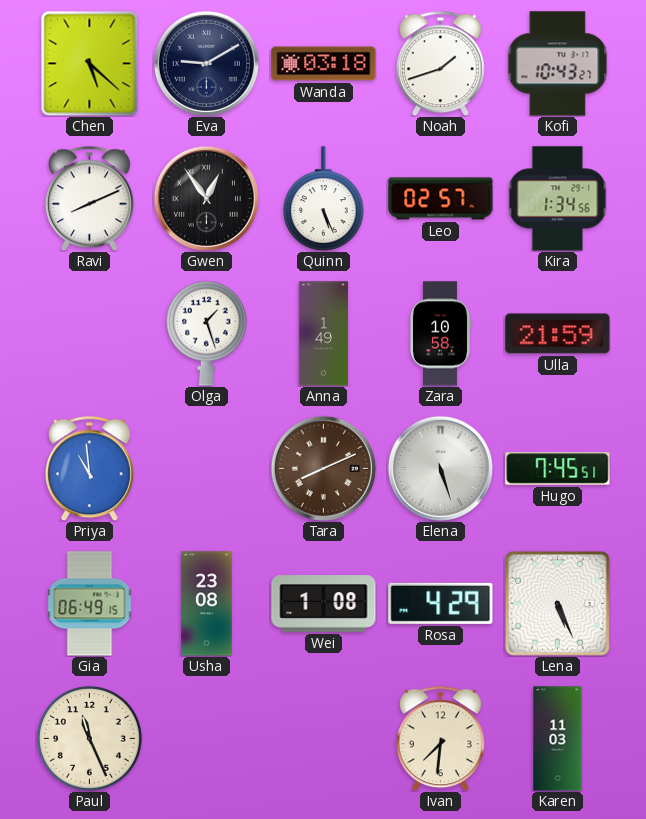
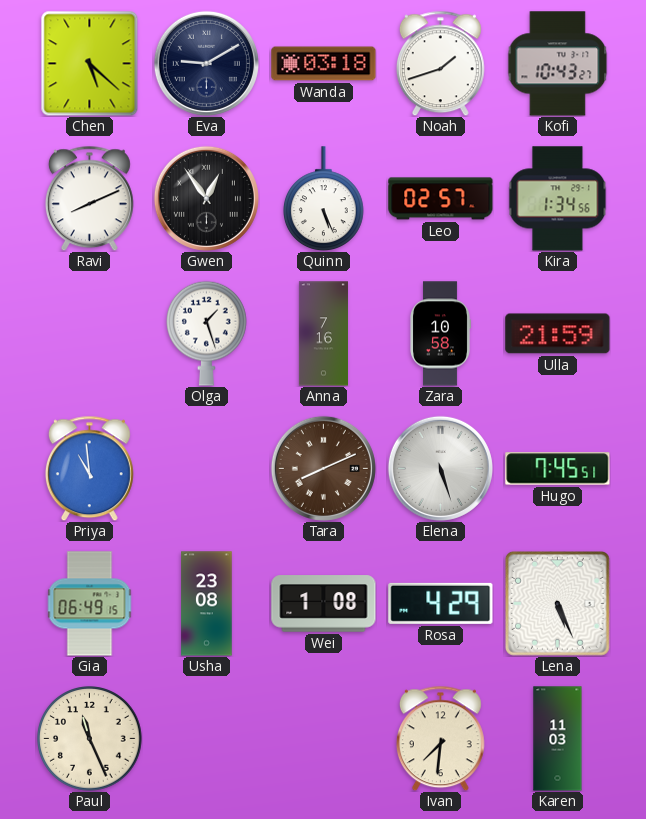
Anna: 1:49 -> 7:16 (323, 334)
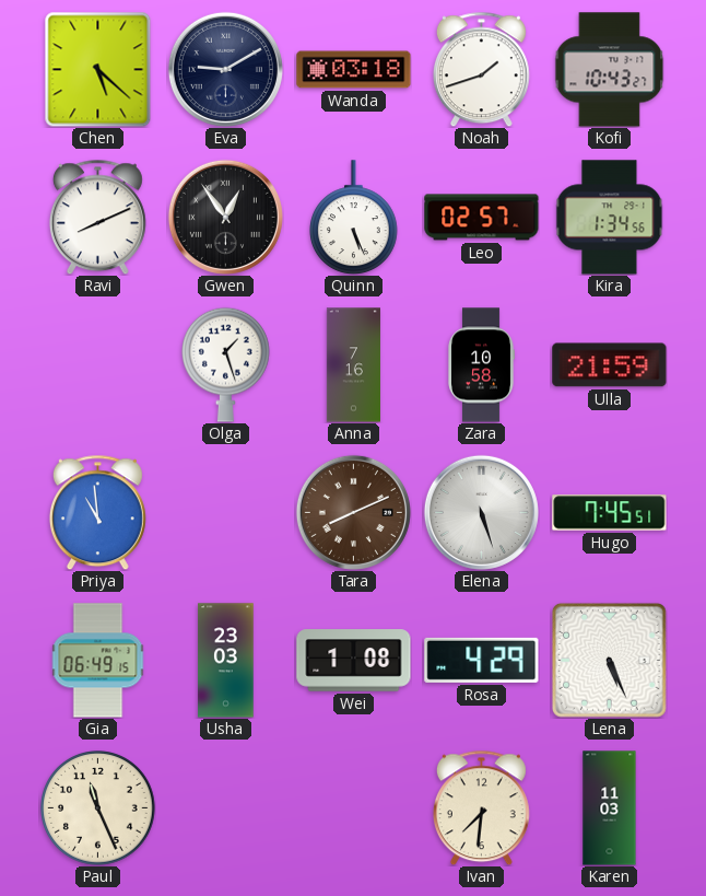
Usha: 23:08 -> 23:03 (226, 661)
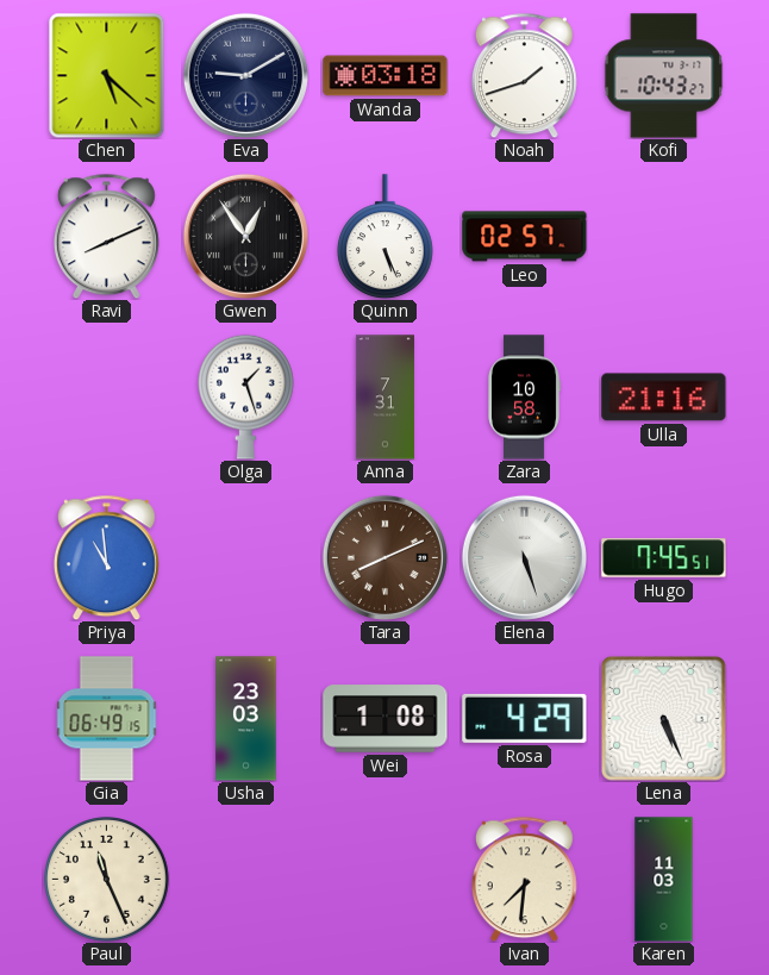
Kira: 1:34 -> none (610, 218)
Anna: 7:16 -> 7:31 (384, 398)
Ulla: 21:59 -> 21:16 (664, 398)
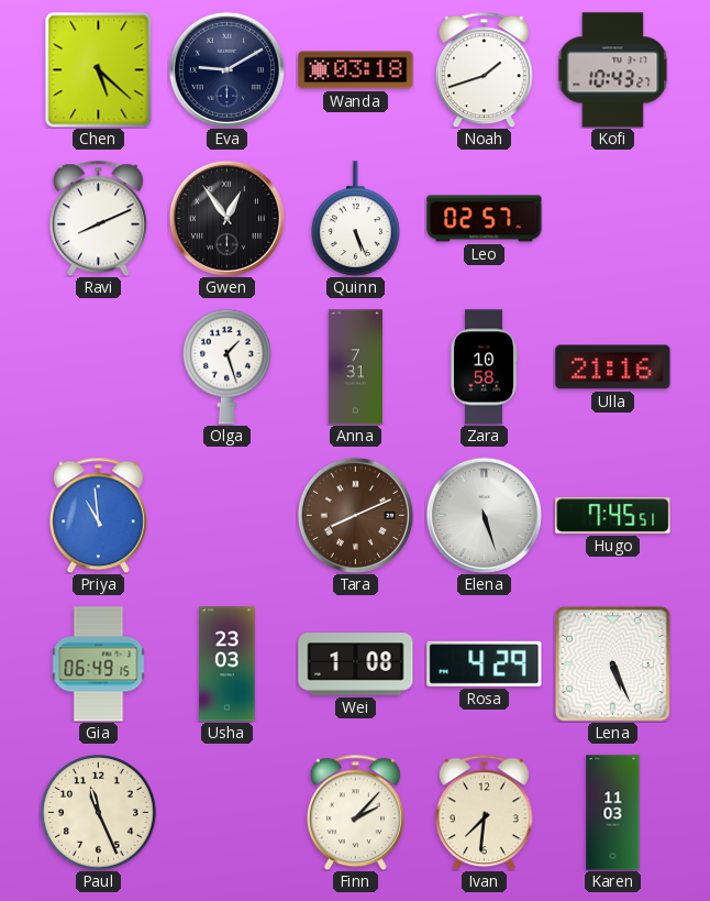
Finn: none -> 2:07 (355, 812)
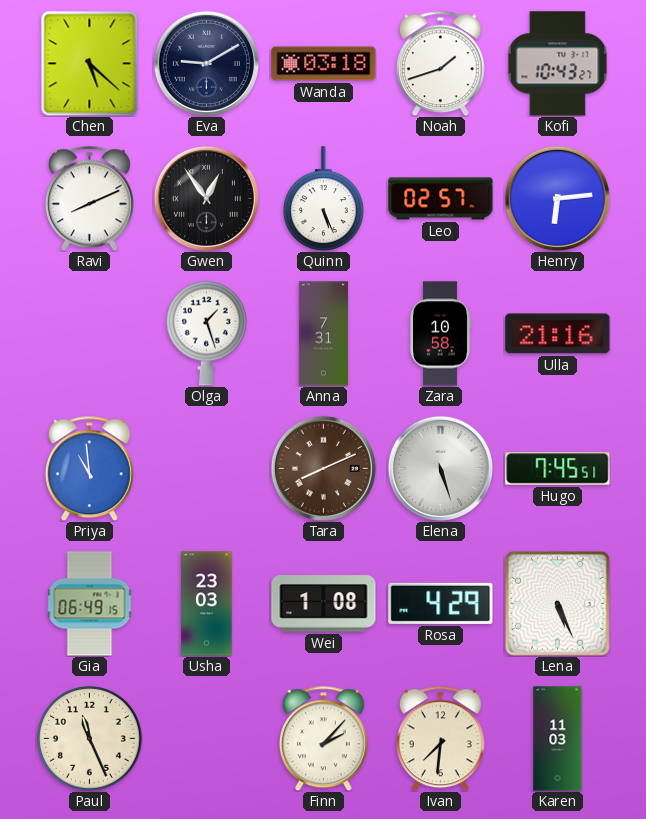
Henry: none -> 6:14 (557, 198)
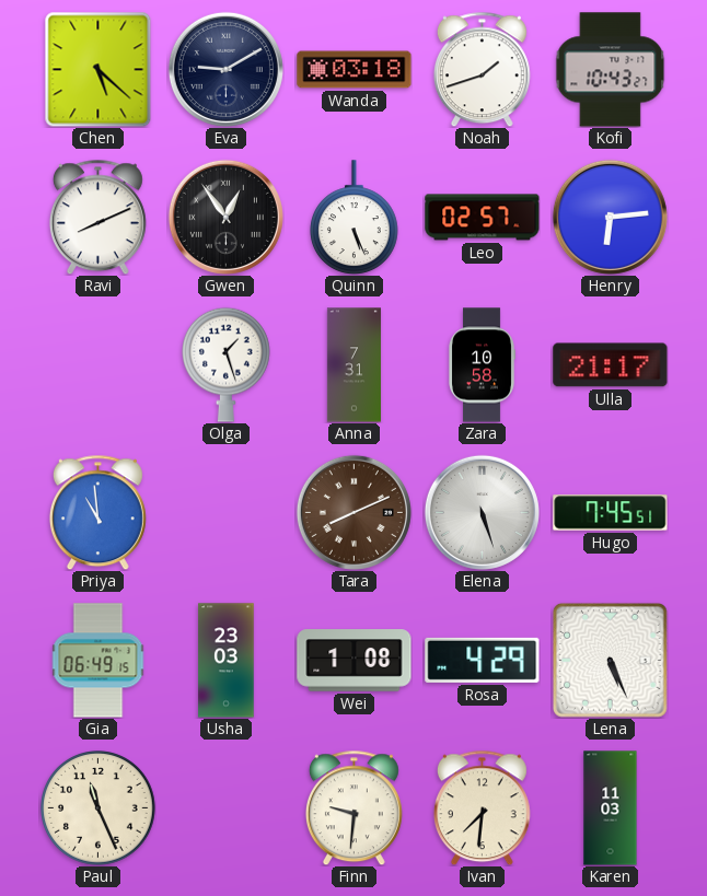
Ulla: 21:16 -> 21:17 (611, 365)
Finn: 2:07 -> 9:31 (353, 807)
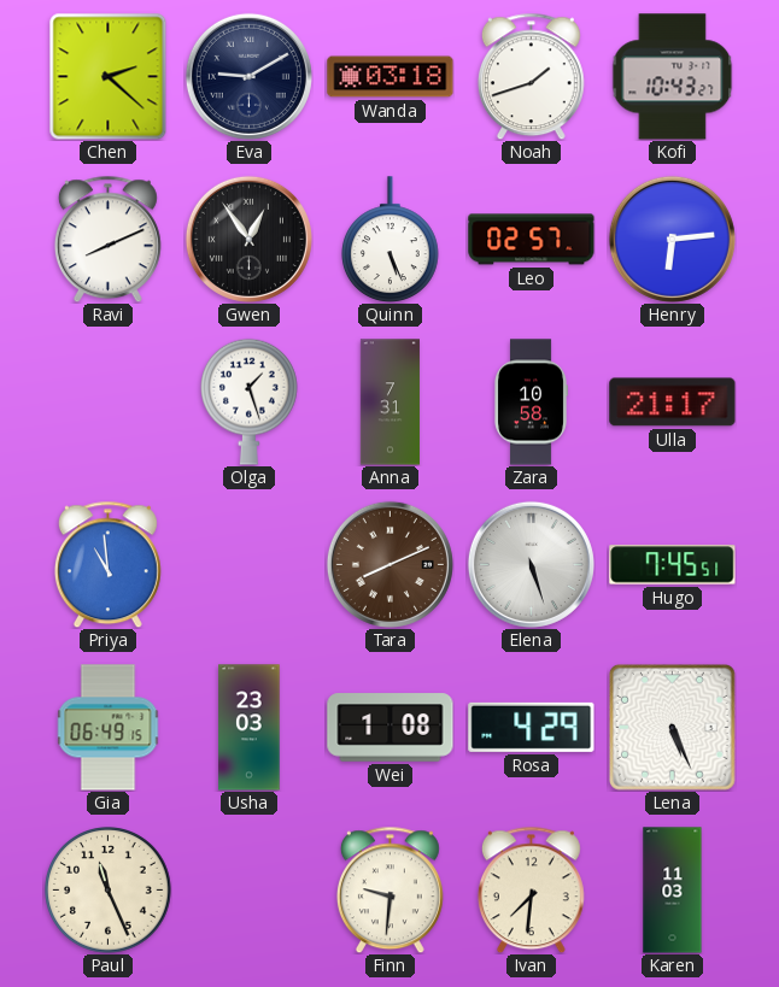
Chen: 5:22 -> 2:22 (109, 76)
